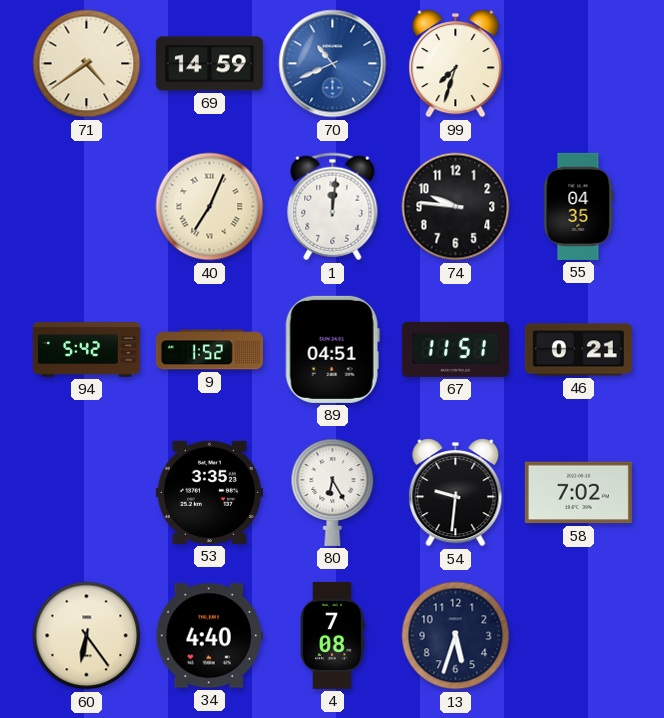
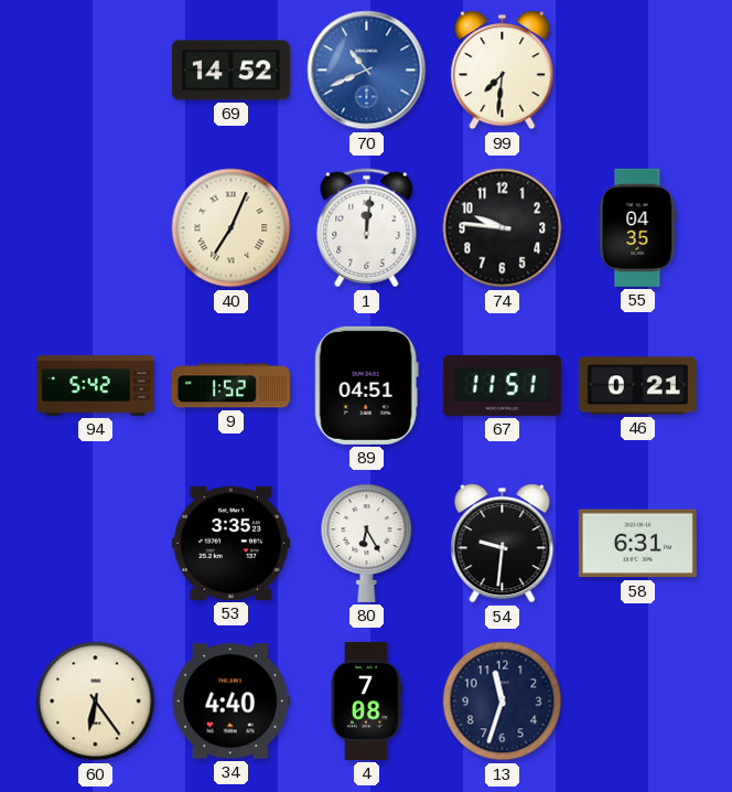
71: 4:39 -> none (87, 64)
69: 14:59 -> 14:52 (230, 71)
99: 7:33 -> 7:31 (503, 71)
58: 7:02 -> 6:31 (637, 544)
13: 5:33 -> 11:33 (503, 702)
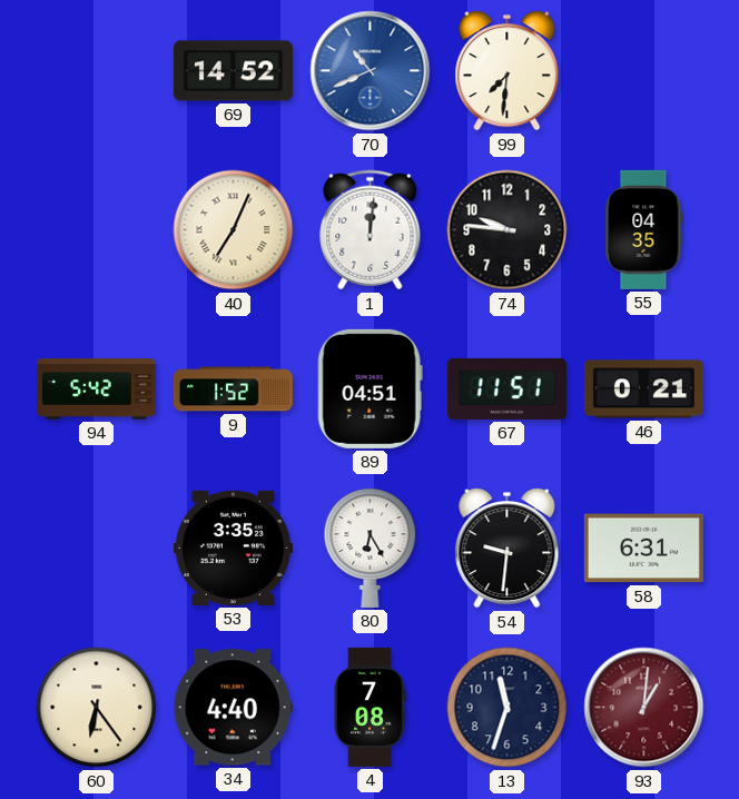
93: none -> 1:01 (644, 708)
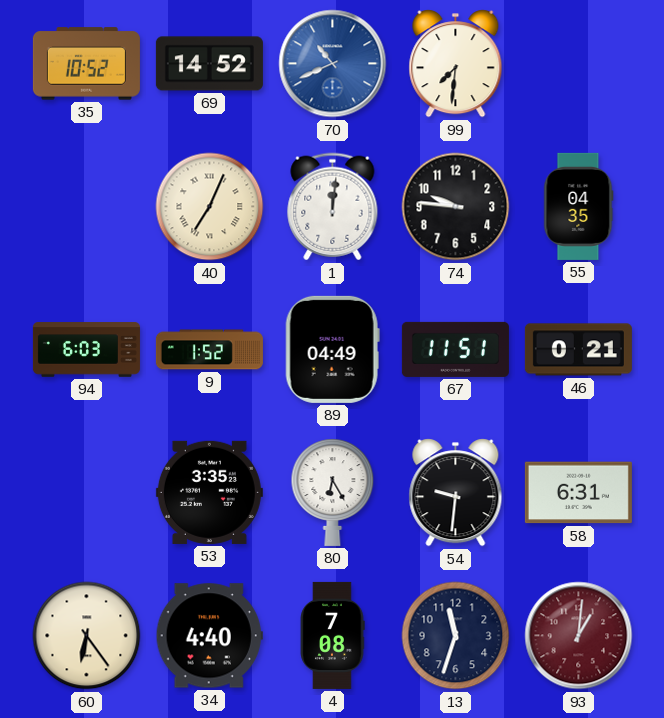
35: none -> 10:52 (86, 64)
94: 5:42 -> 6:03 (86, 350)
89: 04:51 -> 04:49 (332, 349)
